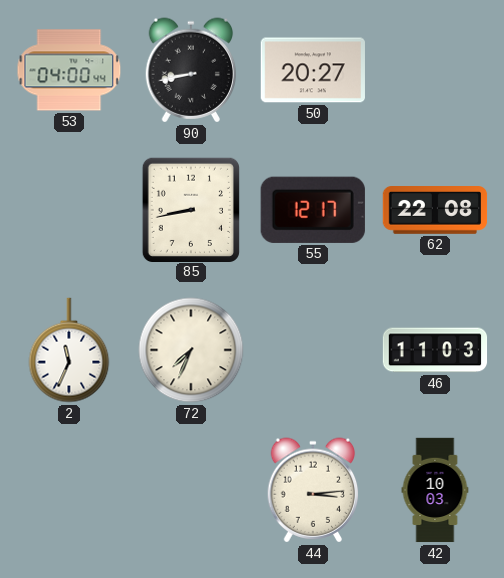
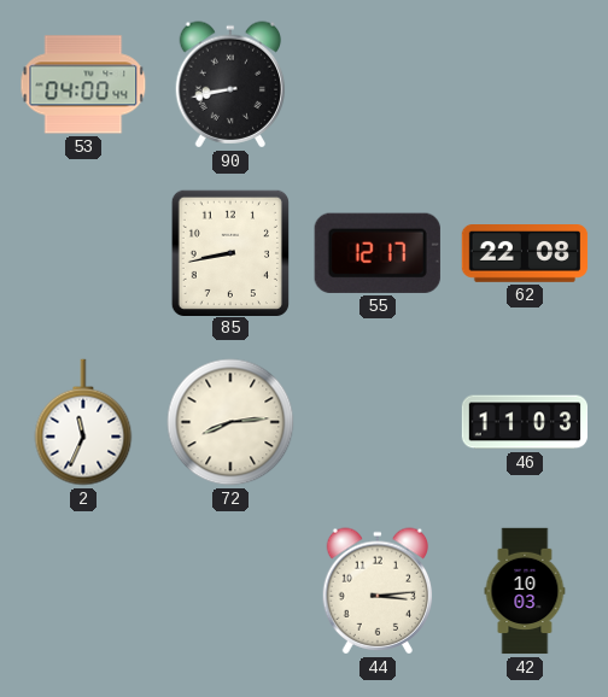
50: 20:27 -> none (313, 70)
72: 7:34 -> 8:14 (230, 422)
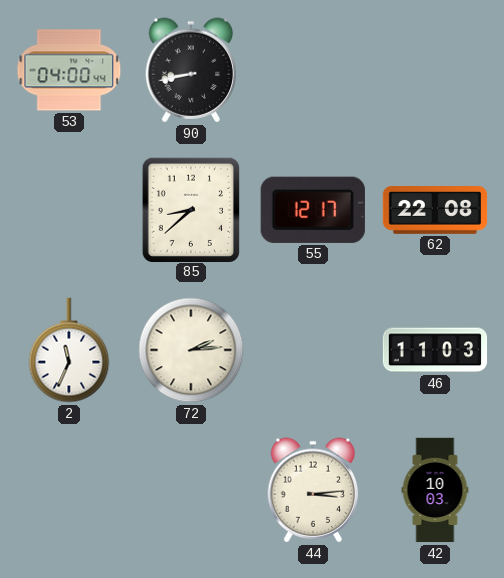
85: 8:43 -> 8:38 (191, 209)
72: 8:14 -> 2:14 (191, 350)
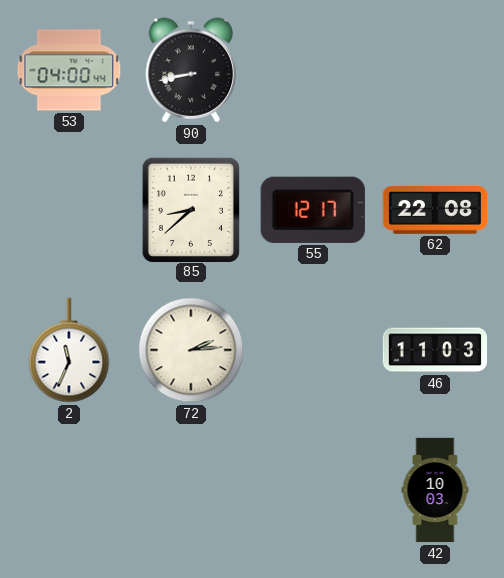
44: 3:14 -> none (313, 490)
